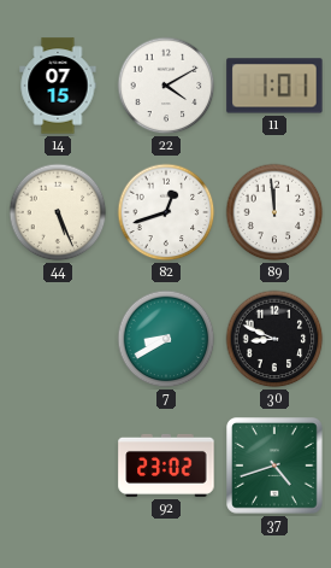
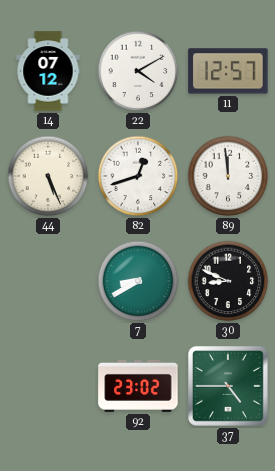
14: 07:15 -> 07:12 (48, 71)
11: 1:01 -> 12:57 (228, 71)
37: 4:42 -> 4:45 (229, 387)
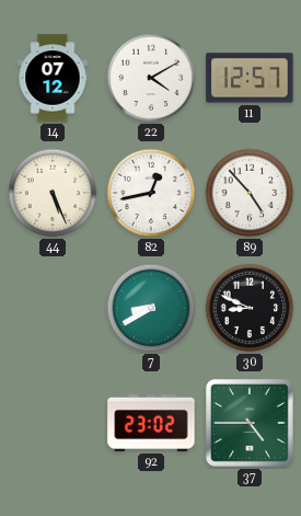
82: 12:42 -> 12:43 (151, 193)
89: 11:59 -> 4:53 (250, 193)
